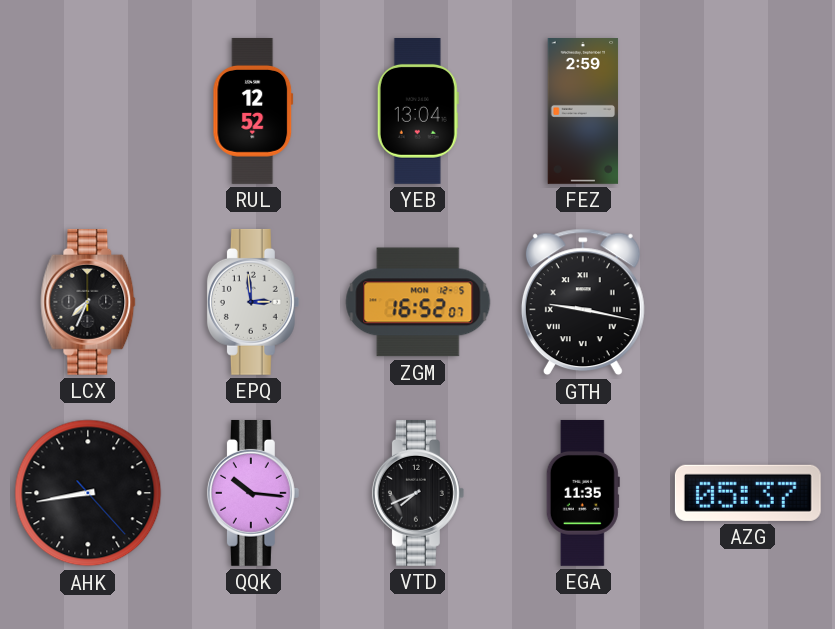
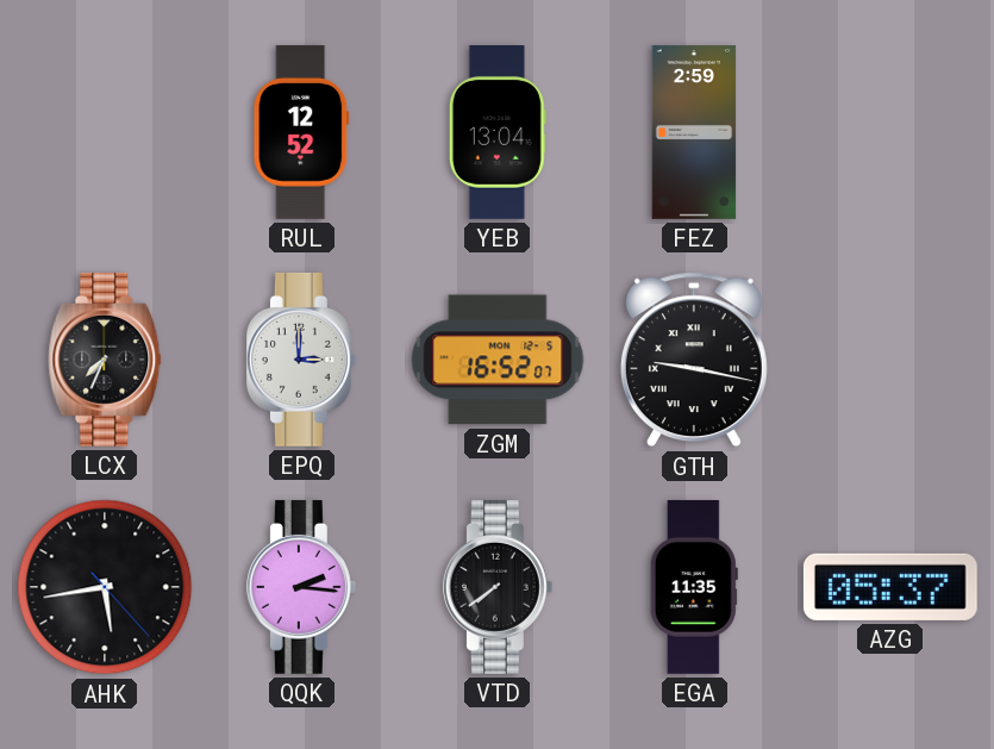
EPQ: 2:59 -> 3:00 (301, 360)
AHK: 8:43 -> 5:43 (105, 587)
QQK: 10:16 -> 2:16 (301, 587)
VTD: 7:41 -> 7:39 (498, 587)
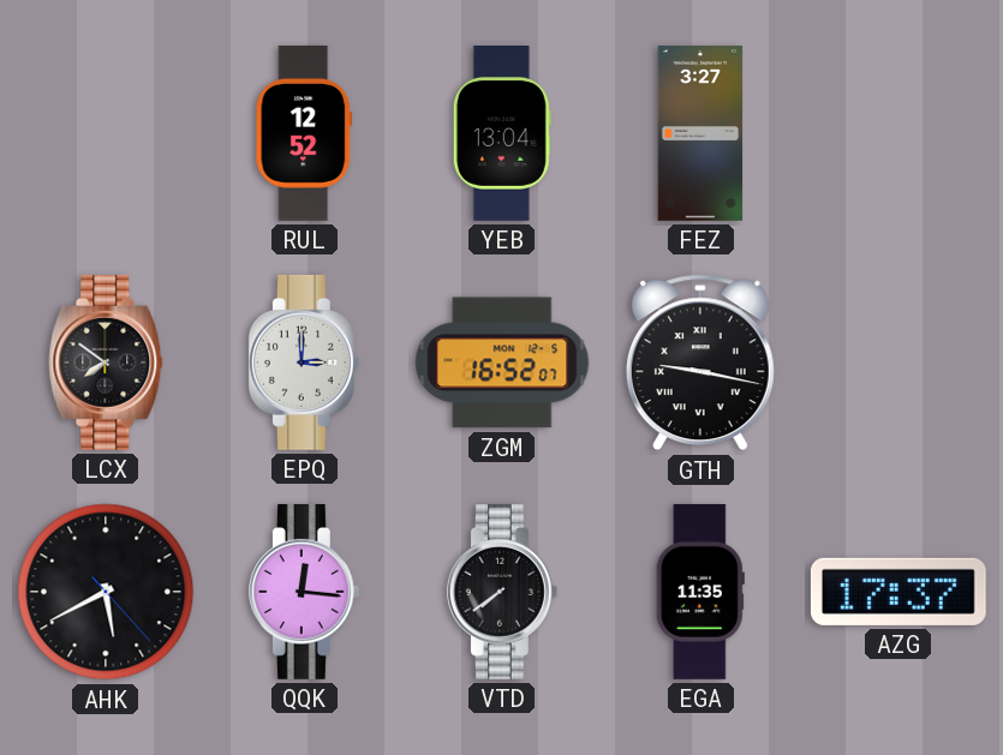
FEZ: 2:59 -> 3:27 (700, 134)
LCX: 7:34 -> 7:51 (106, 362)
AHK: 5:43 -> 5:40 (106, 592)
QQK: 2:16 -> 12:16 (304, 592)
AZG: 05:37 -> 17:37 (898, 592)
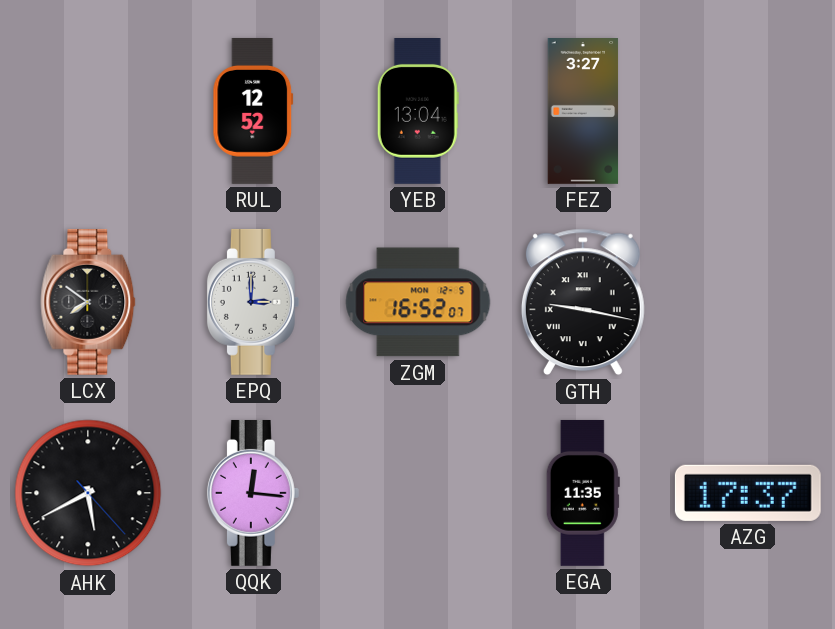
VTD: 7:39 -> none (502, 592)
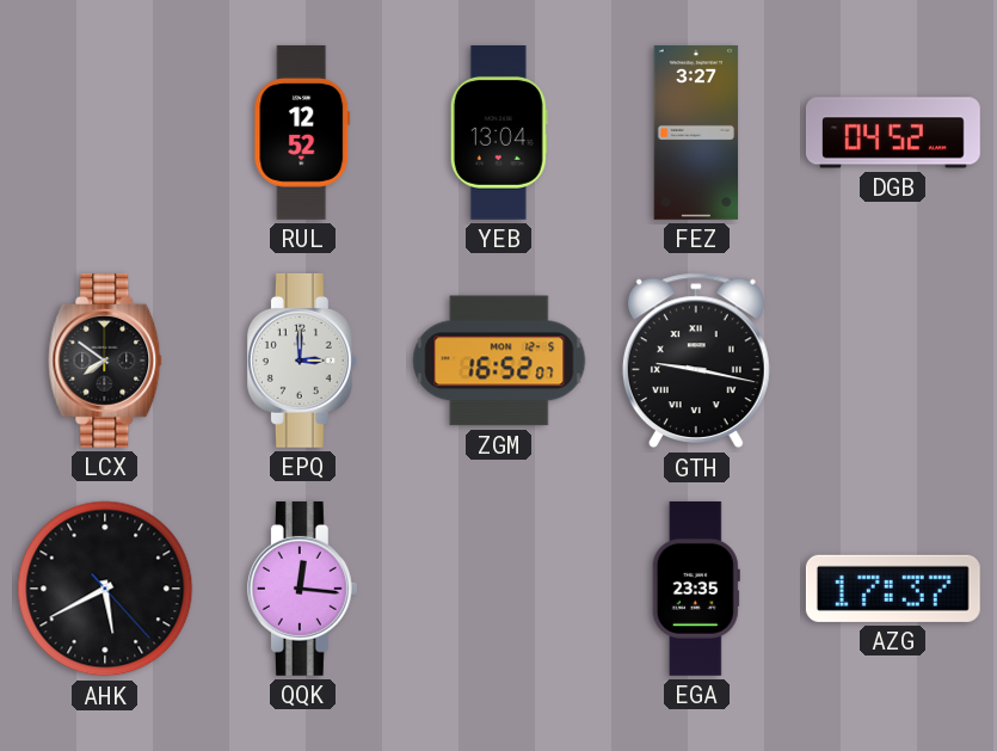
DGB: none -> 04:52 (893, 133)
EGA: 11:35 -> 23:35 (696, 589)
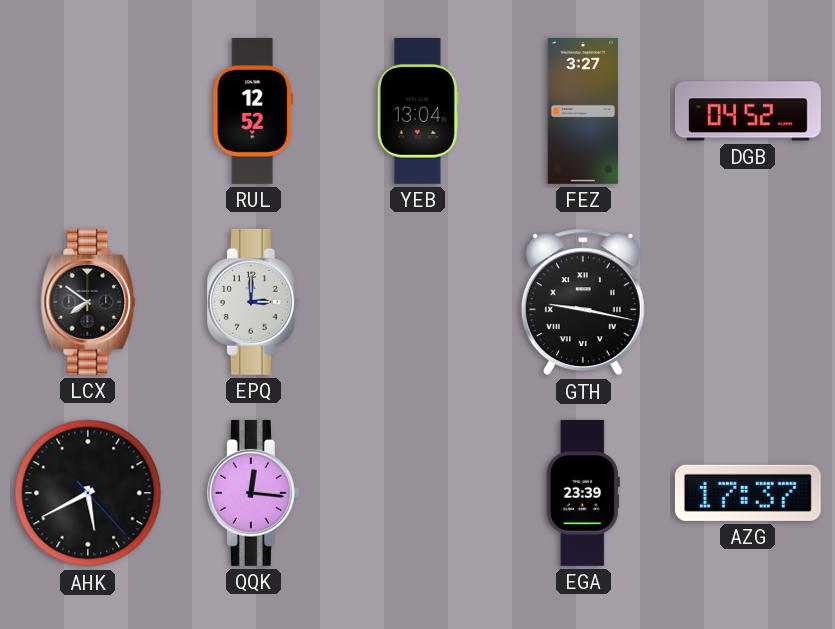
ZGM: 16:52 -> none (499, 361)
EGA: 23:35 -> 23:39 (583, 493)
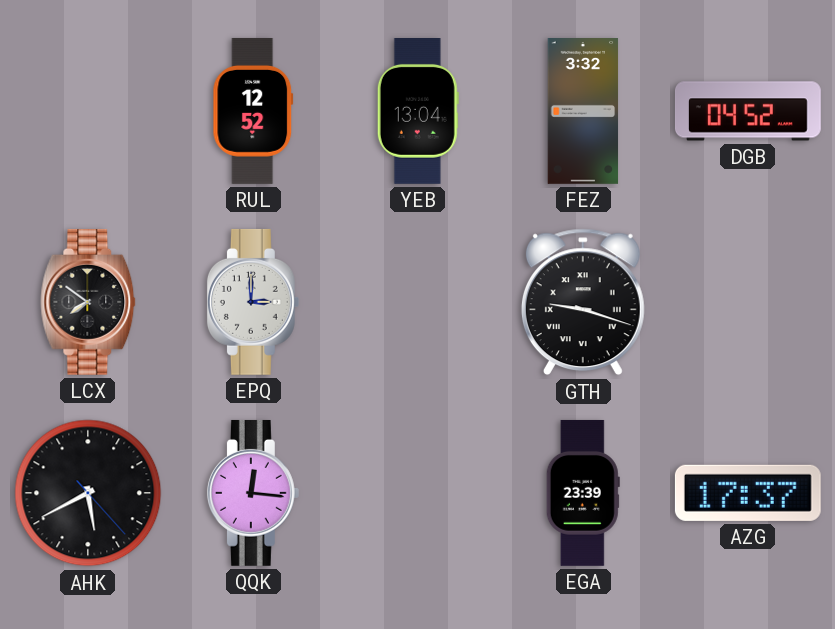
FEZ: 3:27 -> 3:32 (583, 112)
GTH: 9:17 -> 9:18 (583, 302)
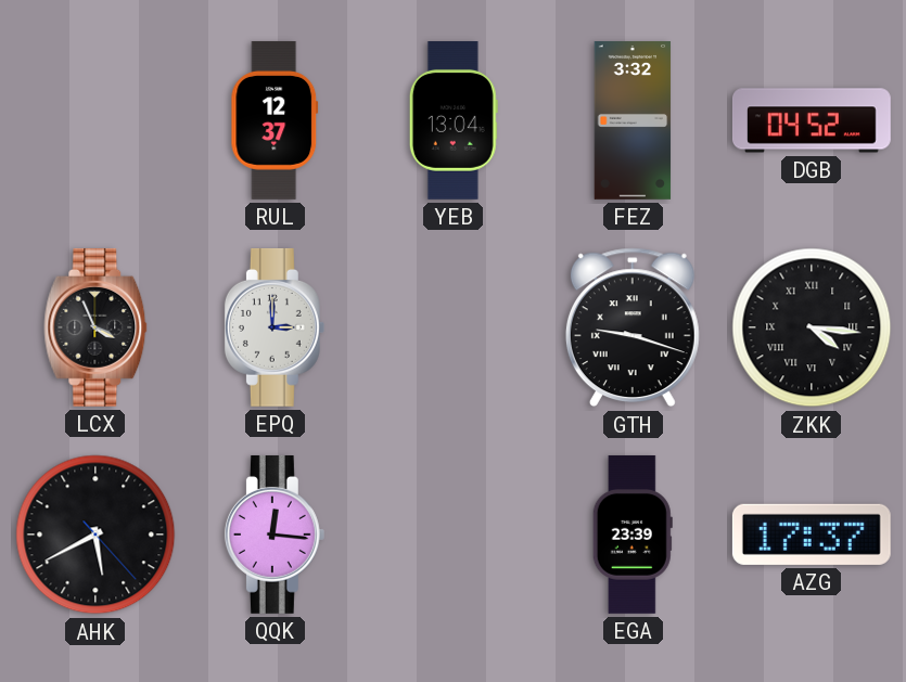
RUL: 12:52 -> 12:37 (275, 120)
LCX: 7:51 -> 3:56 (95, 327)
ZKK: none -> 4:16 (812, 327)
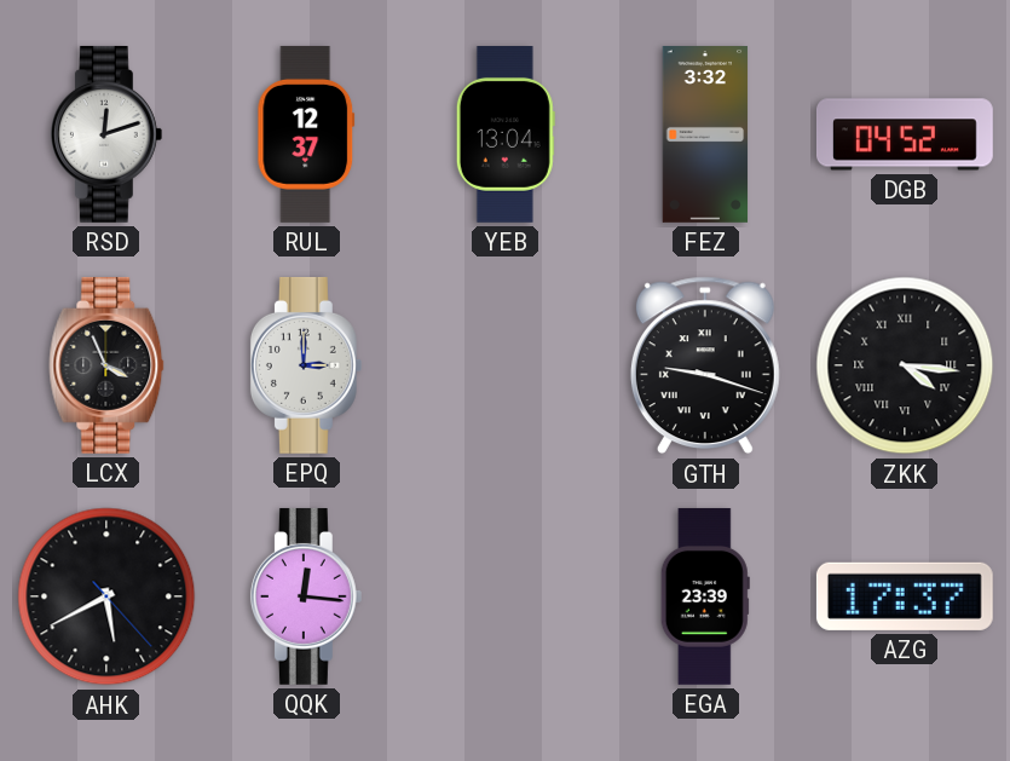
RSD: none -> 12:12 (106, 134)
